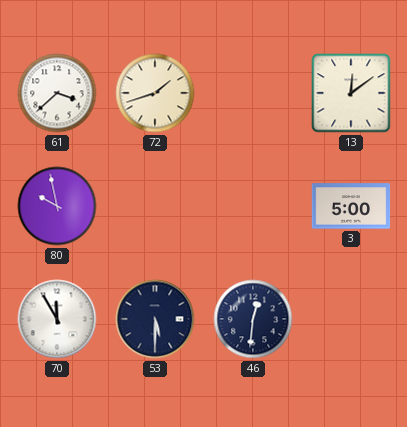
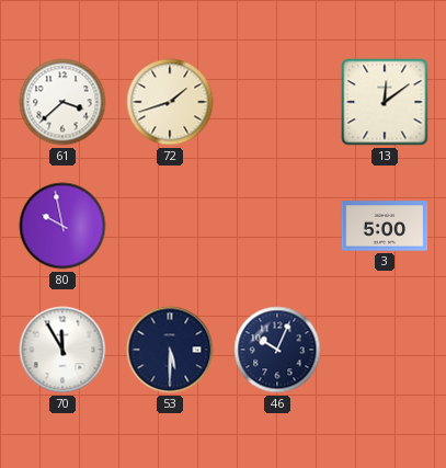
46: 12:31 -> 10:04 (277, 350)
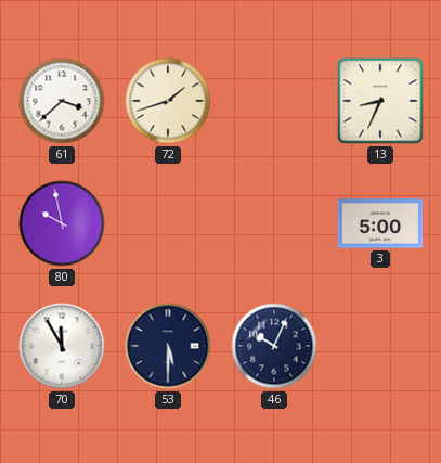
13: 12:09 -> 8:34 (380, 101)
